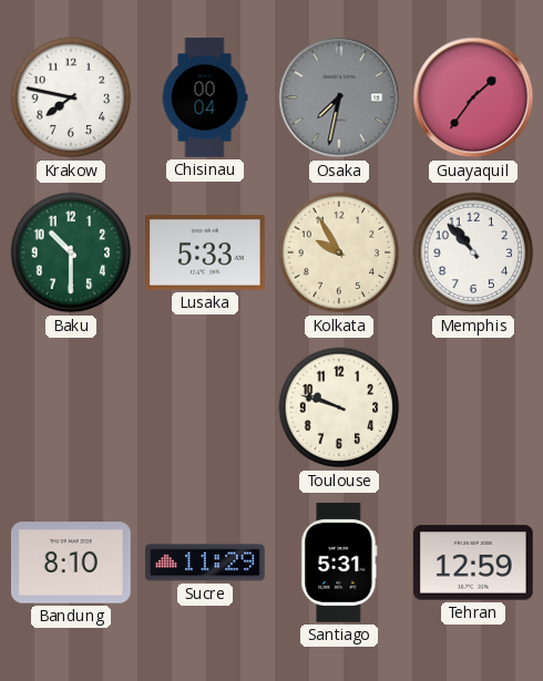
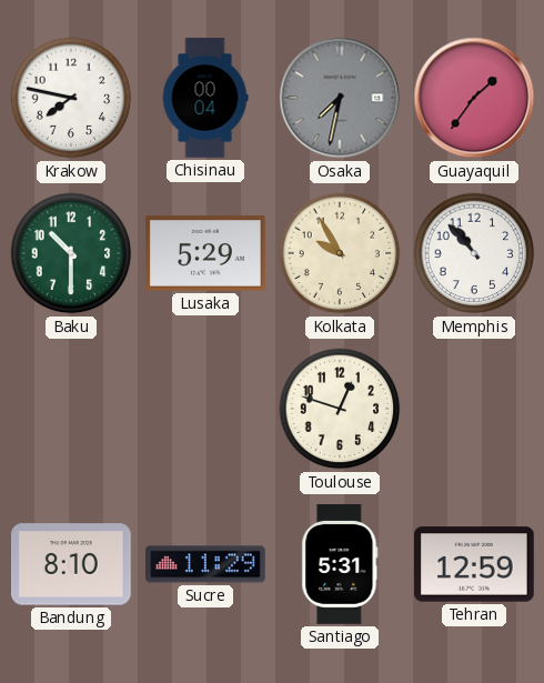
Lusaka: 5:33 -> 5:29 (206, 253)
Toulouse: 9:48 -> 12:48 (340, 409)
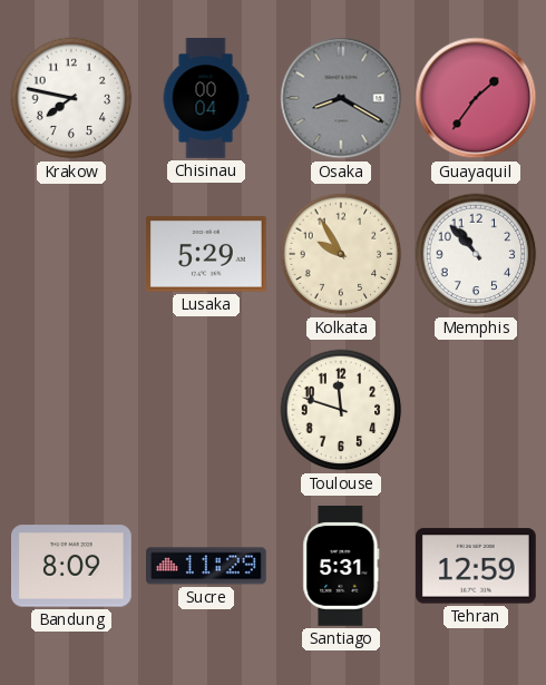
Osaka: 7:32 -> 8:20 (341, 98)
Baku: 10:30 -> none (71, 253)
Toulouse: 12:48 -> 11:48 (341, 410)
Bandung: 8:10 -> 8:09 (72, 566)
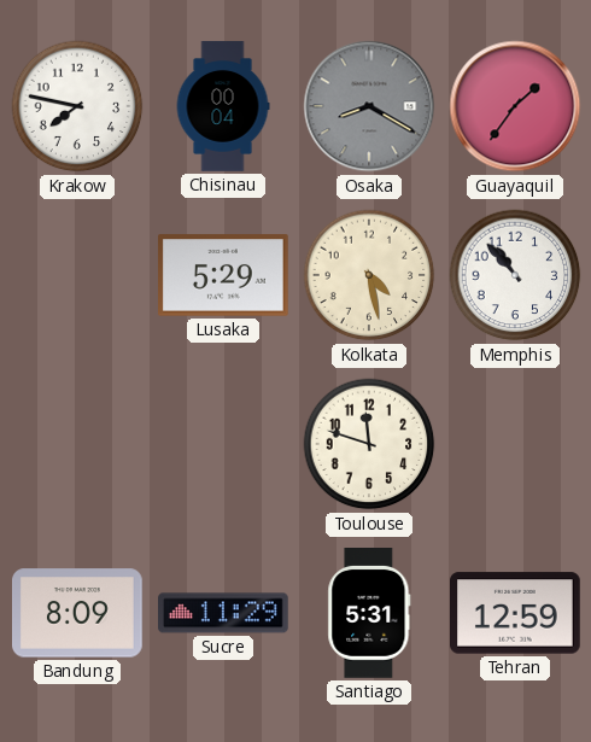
Kolkata: 9:55 -> 4:28 (369, 275)
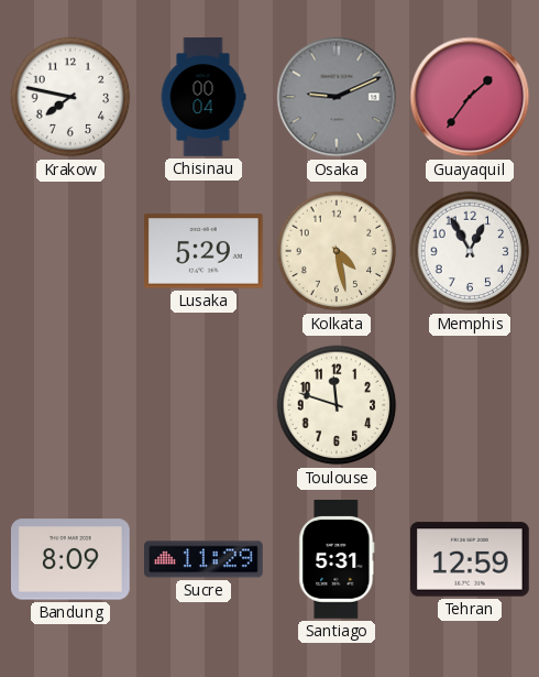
Osaka: 8:20 -> 9:11 (337, 97)
Memphis: 10:53 -> 12:55 (470, 251)
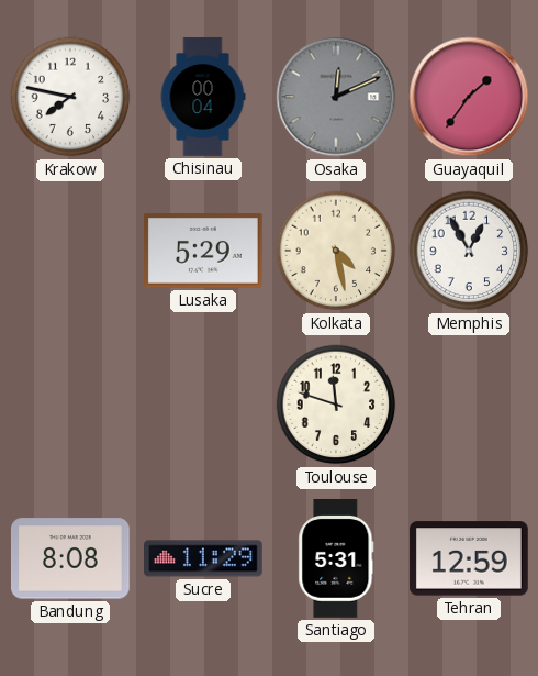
Osaka: 9:11 -> 12:11 (336, 97)
Bandung: 8:09 -> 8:08 (71, 558)
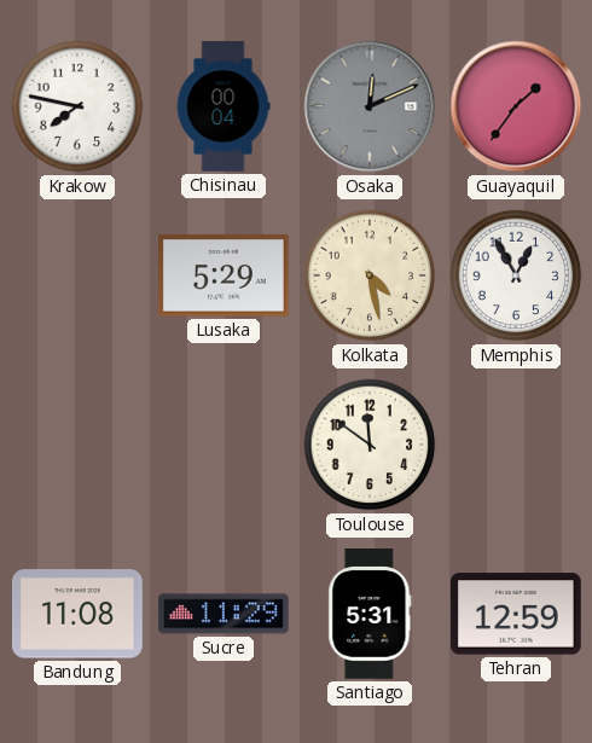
Toulouse: 11:48 -> 11:51 (370, 445)
Bandung: 8:08 -> 11:08 (79, 614)
